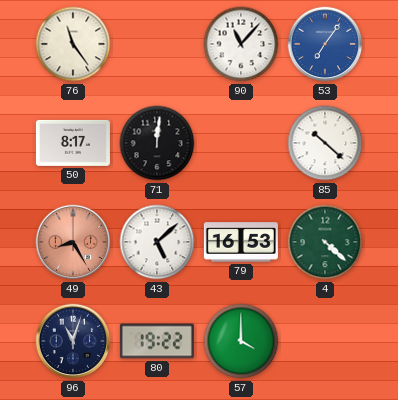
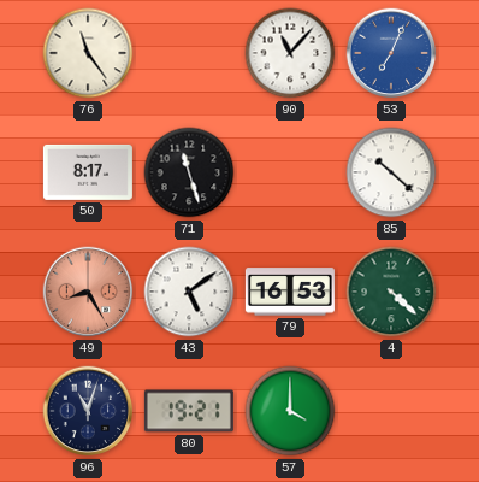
53: 7:06 -> 7:04 (391, 53)
71: 12:01 -> 11:27 (189, 172)
43: 5:08 -> 5:09 (189, 292)
80: 19:22 -> 19:21 (189, 411)
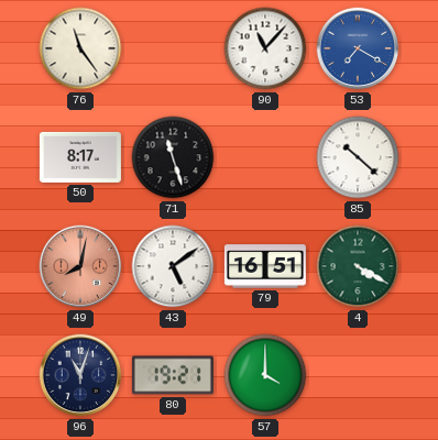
53: 7:04 -> 7:20 (358, 48)
49: 8:25 -> 8:02 (80, 266)
79: 16:53 -> 16:51 (265, 266)
4: 4:22 -> 4:20 (358, 266)
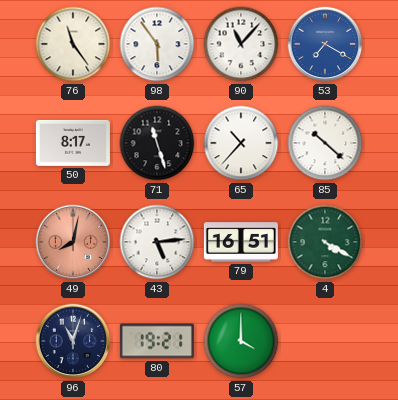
98: none -> 5:54 (157, 44)
65: none -> 10:37 (241, 143)
43: 5:09 -> 5:14 (157, 242)
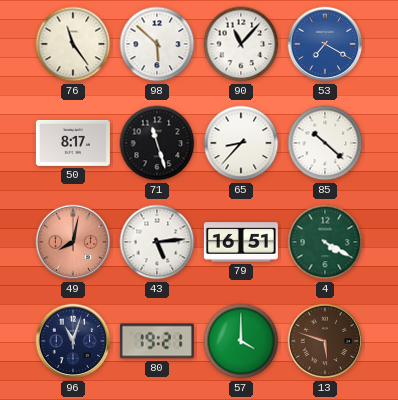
98: 5:54 -> 5:52 (157, 44)
65: 10:37 -> 8:37 (241, 143)
13: none -> 5:48 (325, 341)
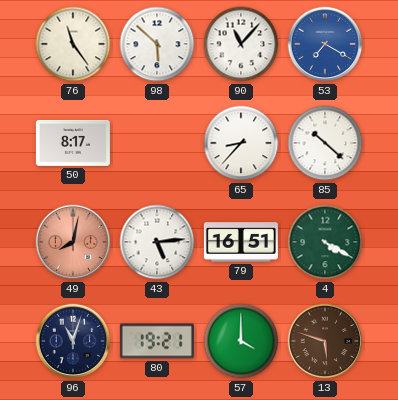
71: 11:27 -> none (157, 143)
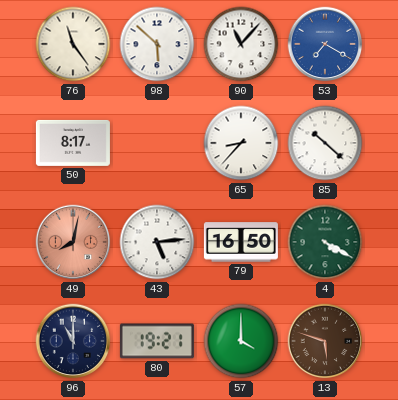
79: 16:51 -> 16:50 (241, 242)
96: 11:03 -> 11:00 (73, 341)
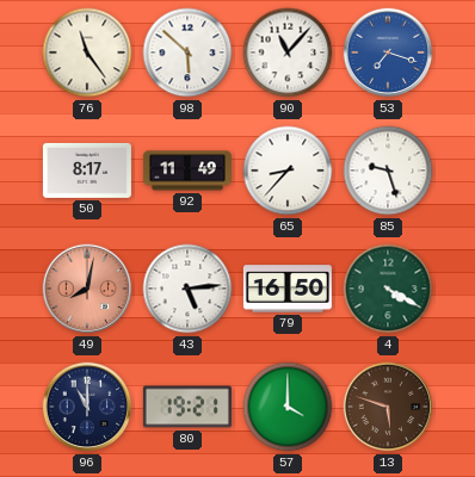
53: 7:20 -> 7:18 (388, 52)
92: none -> 11:49 (187, 171)
85: 10:22 -> 9:27 (388, 171)
